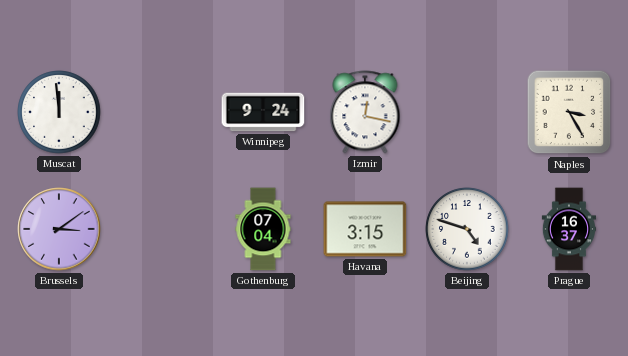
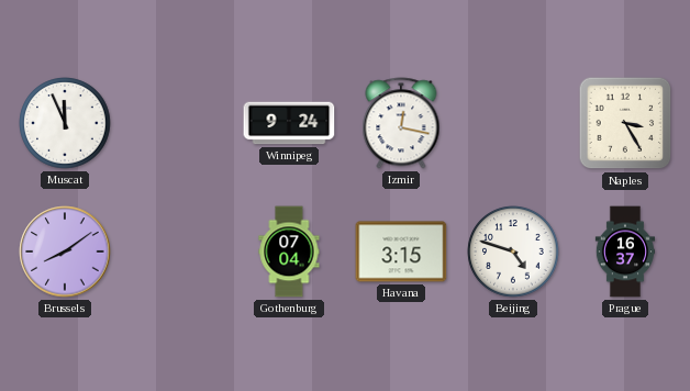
Muscat: 11:59 -> 11:56 (65, 123)
Brussels: 3:09 -> 8:09 (65, 252)
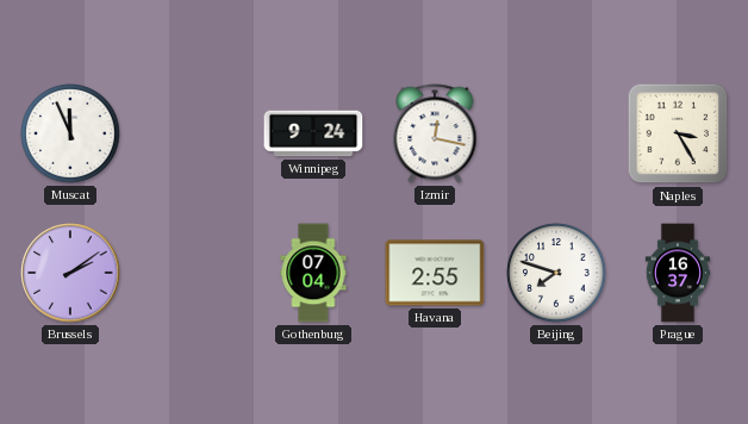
Brussels: 8:09 -> 2:09 (70, 273)
Havana: 3:15 -> 2:55 (435, 273)
Beijing: 4:48 -> 7:48 (556, 273)
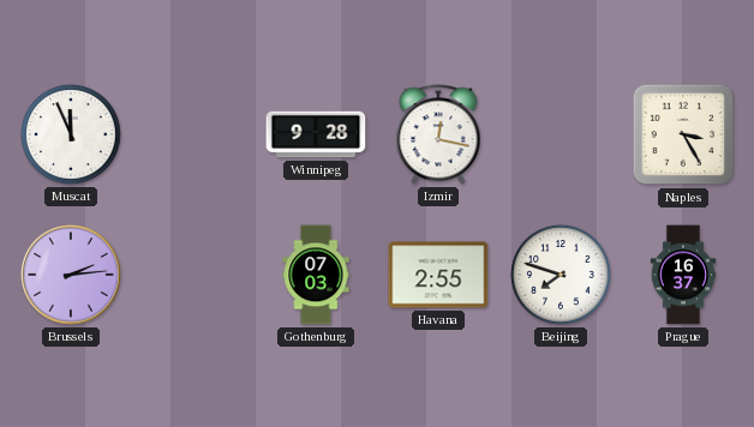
Winnipeg: 9:24 -> 9:28 (316, 134)
Brussels: 2:09 -> 2:14 (71, 275)
Gothenburg: 07:04 -> 07:03 (316, 275)
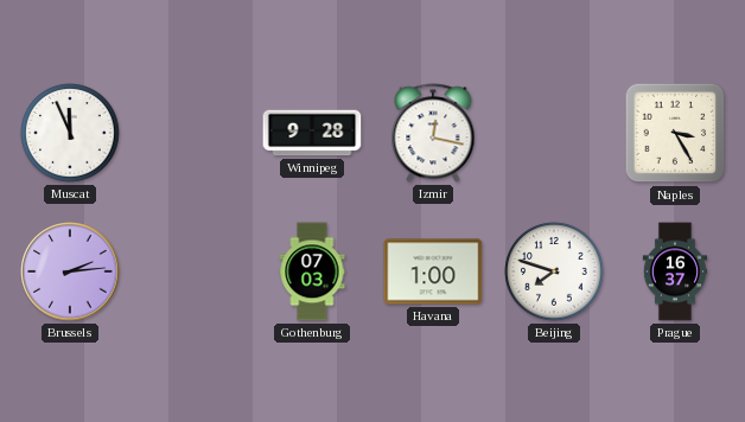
Havana: 2:55 -> 1:00 (433, 271)
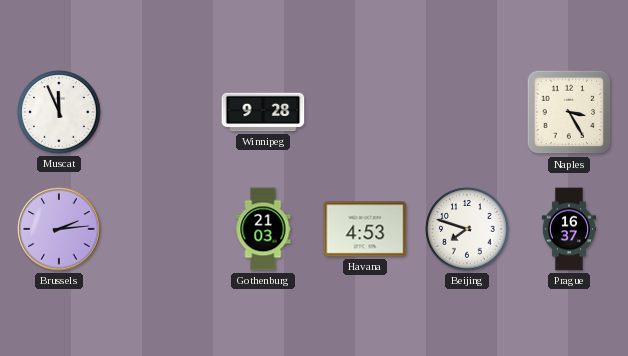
Izmir: 12:17 -> none (433, 133)
Gothenburg: 07:03 -> 21:03 (263, 229)
Havana: 1:00 -> 4:53 (365, 229)
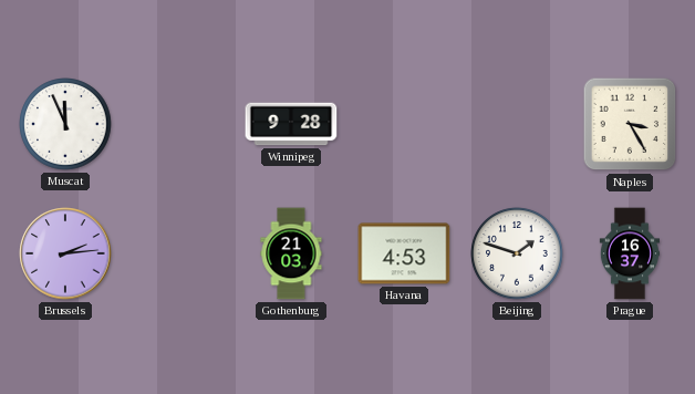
Beijing: 7:48 -> 1:48 (517, 253)
